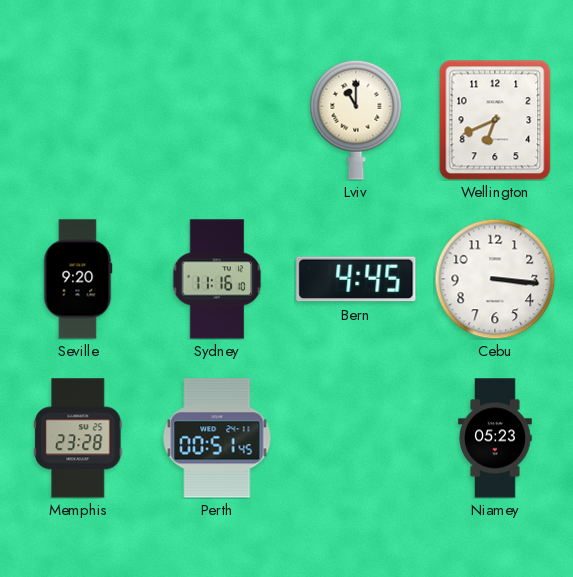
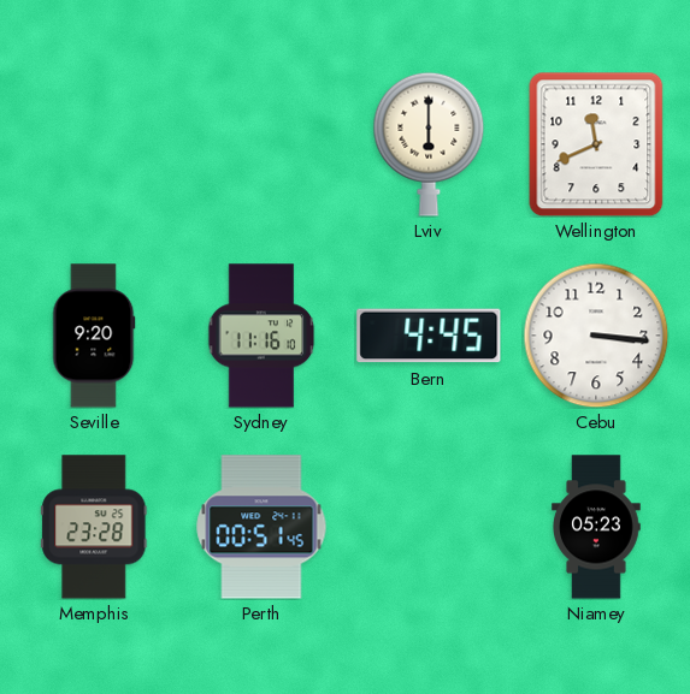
Lviv: 11:00 -> 6:00 (429, 144)
Wellington: 6:41 -> 11:41 (596, 144)
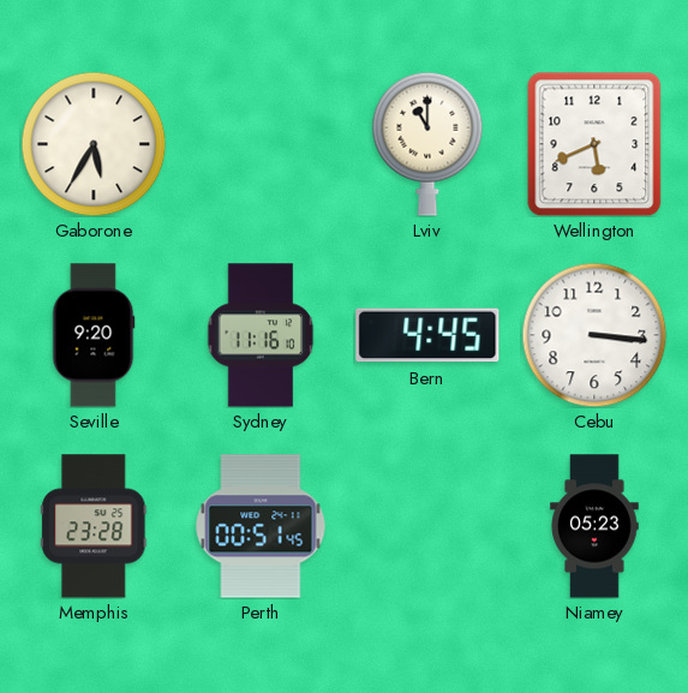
Gaborone: none -> 5:35 (94, 144)
Lviv: 6:00 -> 11:00 (427, 144)
Wellington: 11:41 -> 5:41 (594, 144)
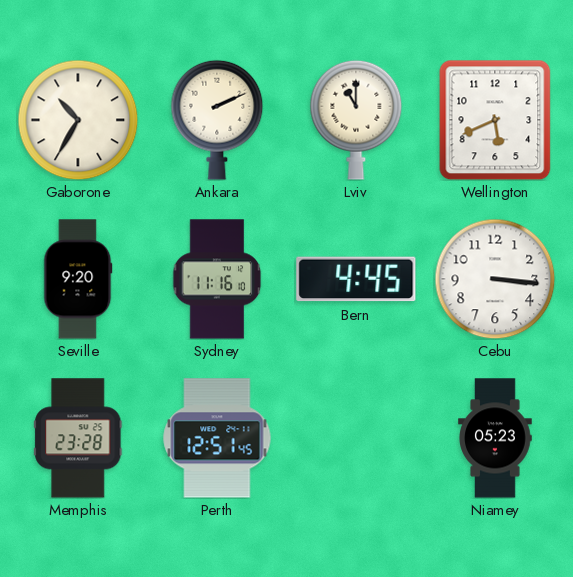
Gaborone: 5:35 -> 10:35 (78, 120)
Ankara: none -> 2:11 (217, 120)
Perth: 00:51 -> 12:51 (217, 438)
